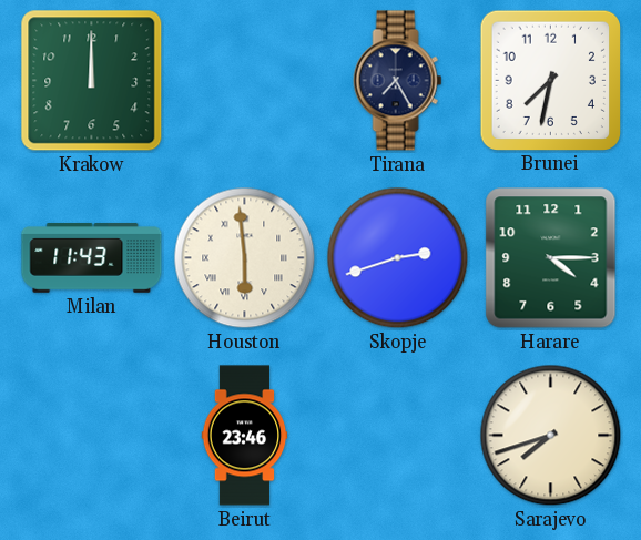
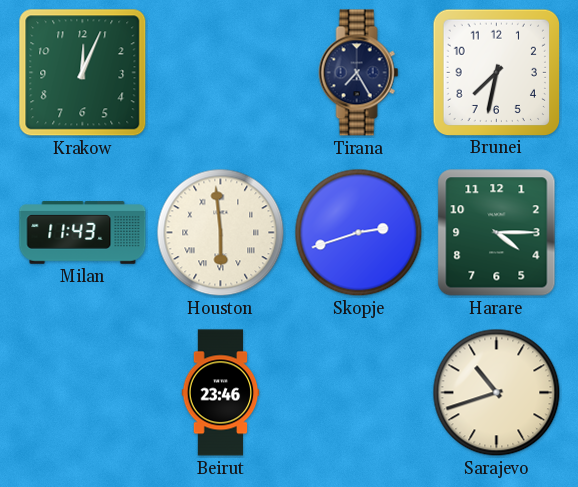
Krakow: 12:00 -> 12:04 (83, 73)
Sarajevo: 7:42 -> 10:42 (497, 393)
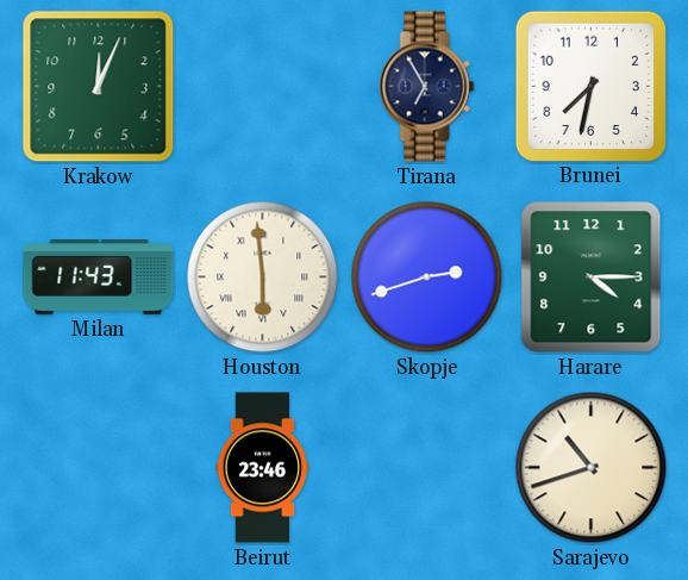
Tirana: 7:25 -> 6:55 (427, 87)
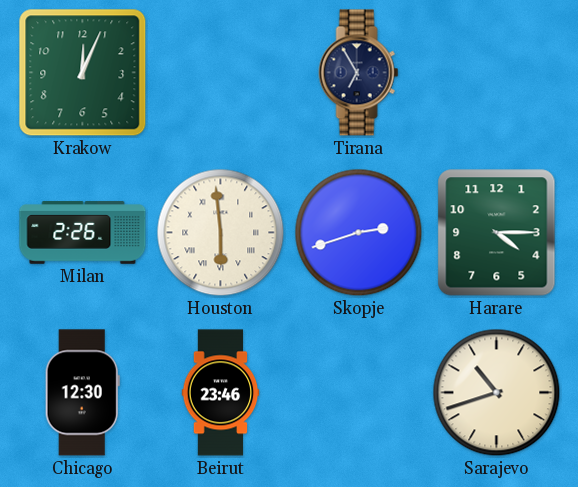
Brunei: 7:32 -> none (590, 86)
Milan: 11:43 -> 2:26 (83, 233)
Chicago: none -> 12:30 (82, 393)
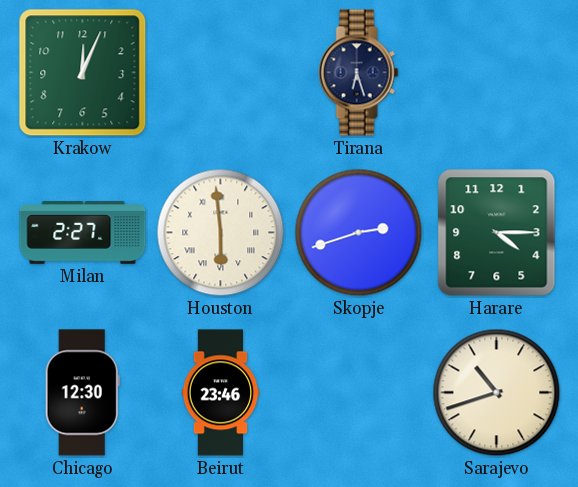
Tirana: 6:55 -> 6:27 (359, 73)
Milan: 2:26 -> 2:27 (83, 233)
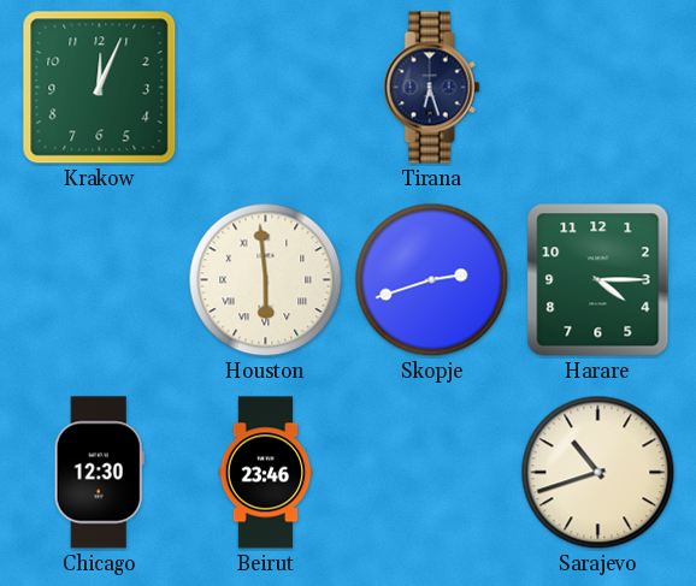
Milan: 2:27 -> none (83, 233)
